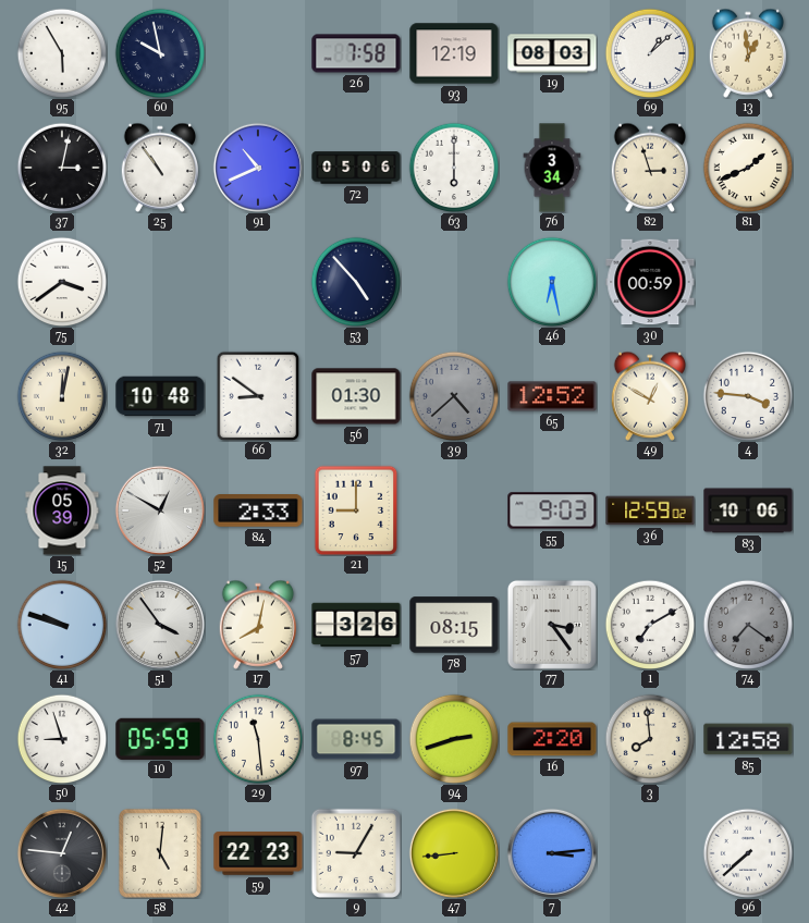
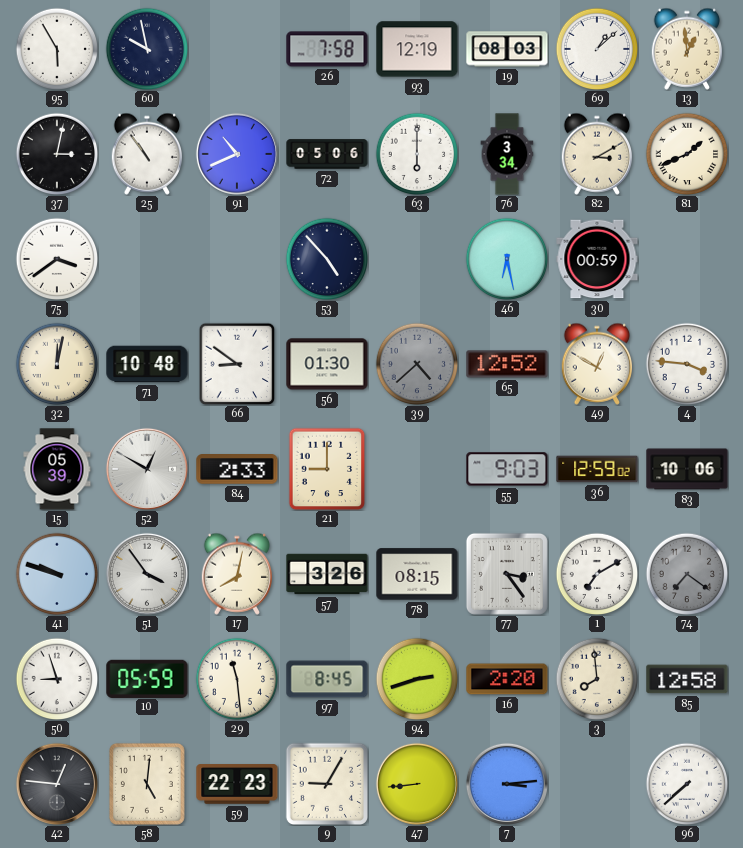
82: 2:57 -> 3:10 (596, 154)
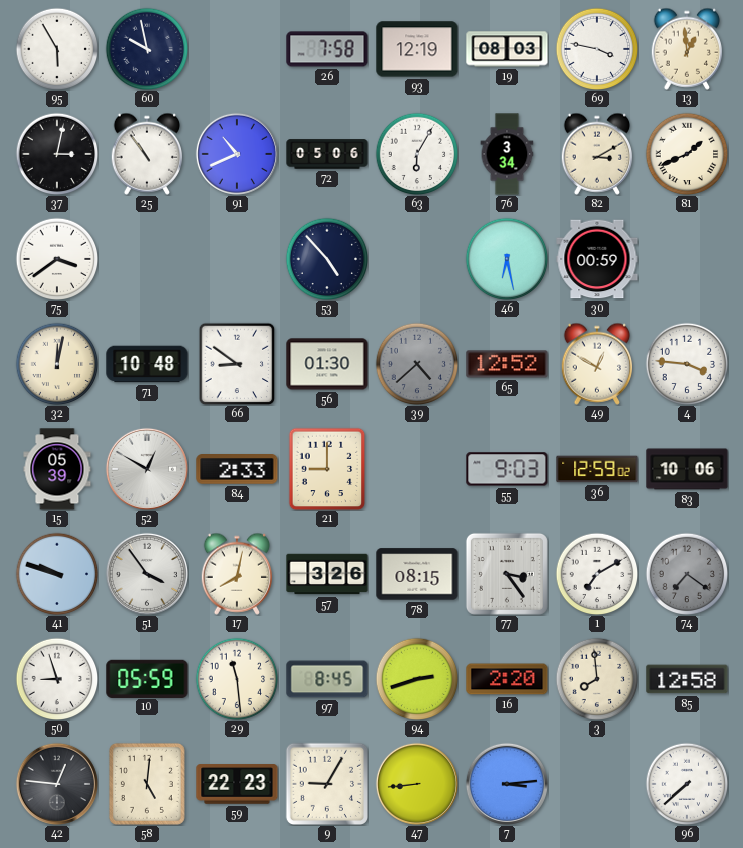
69: 1:08 -> 3:47 (597, 49)
63: 6:00 -> 6:05 (417, 154)
